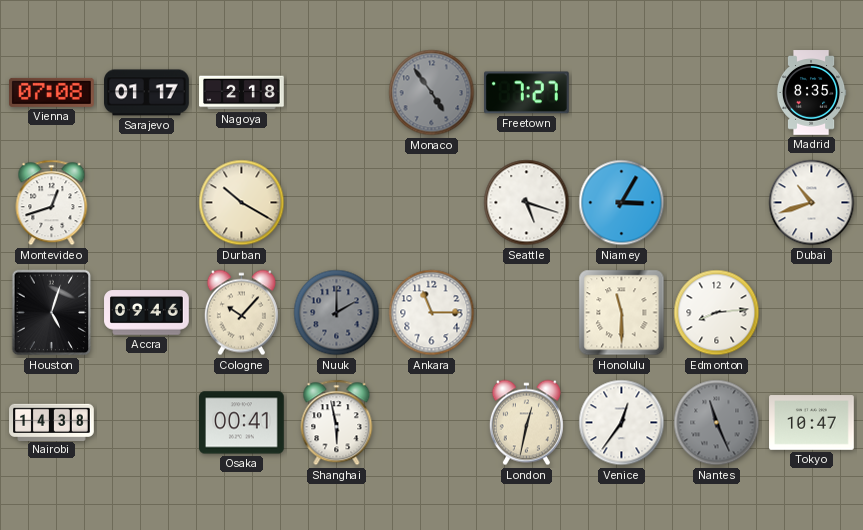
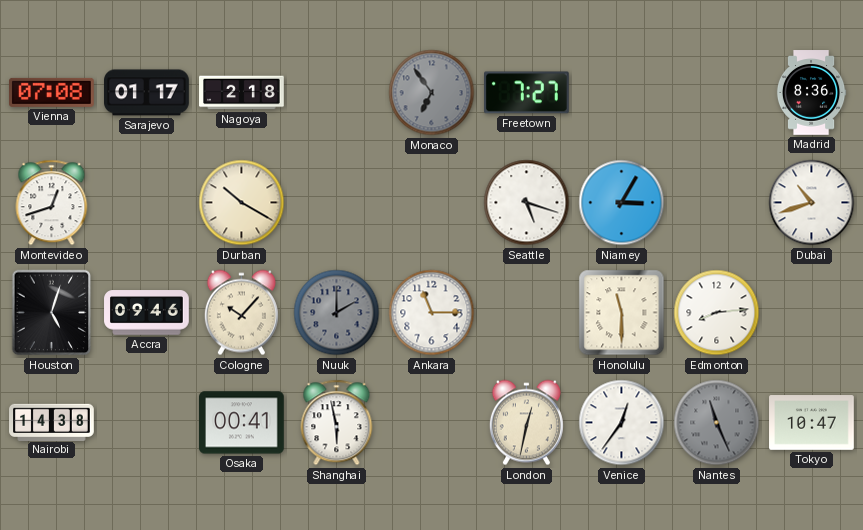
Monaco: 4:54 -> 6:54 (432, 93)
Madrid: 8:35 -> 8:36 (811, 93)
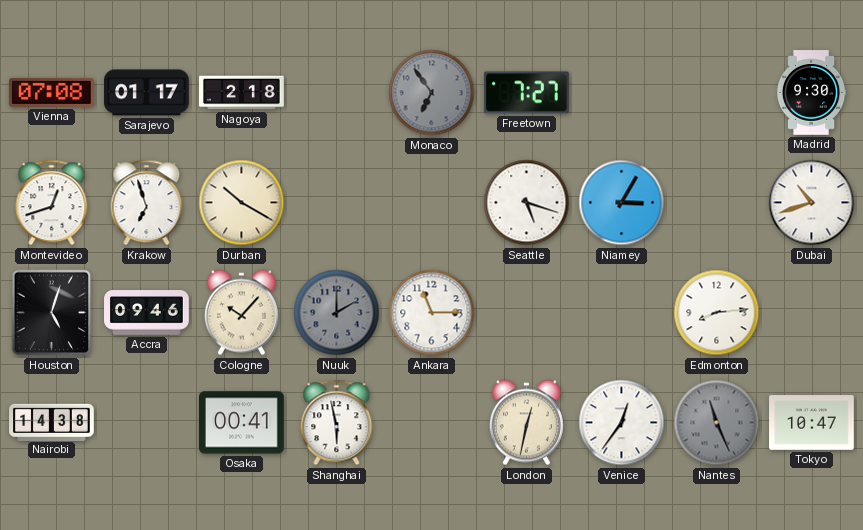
Madrid: 8:36 -> 9:30 (811, 93)
Krakow: none -> 6:57 (147, 203)
Honolulu: 11:30 -> none (622, 313)
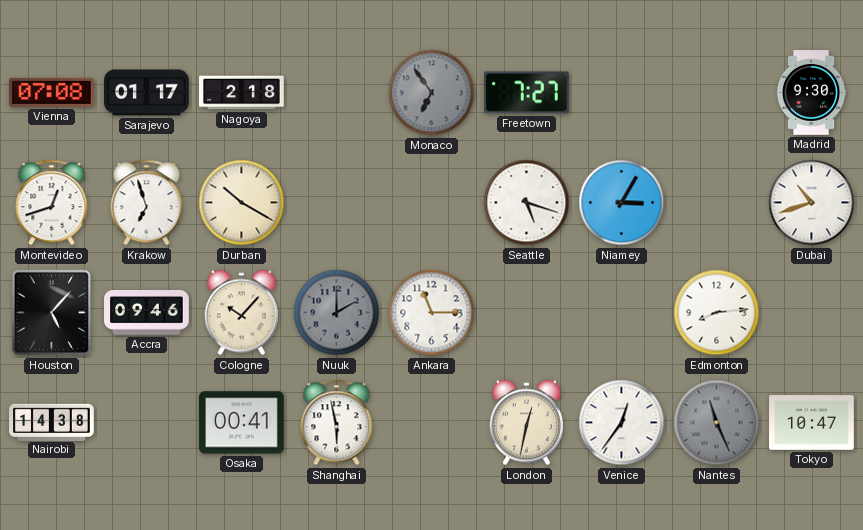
Houston: 5:03 -> 5:07 (52, 313)
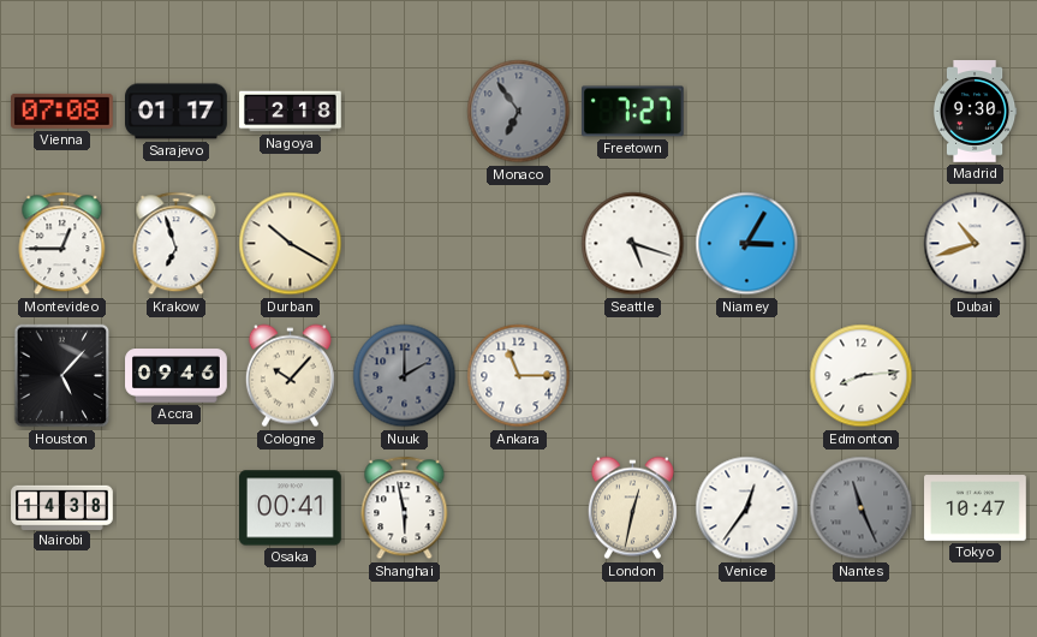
Montevideo: 12:42 -> 12:45 (62, 244)
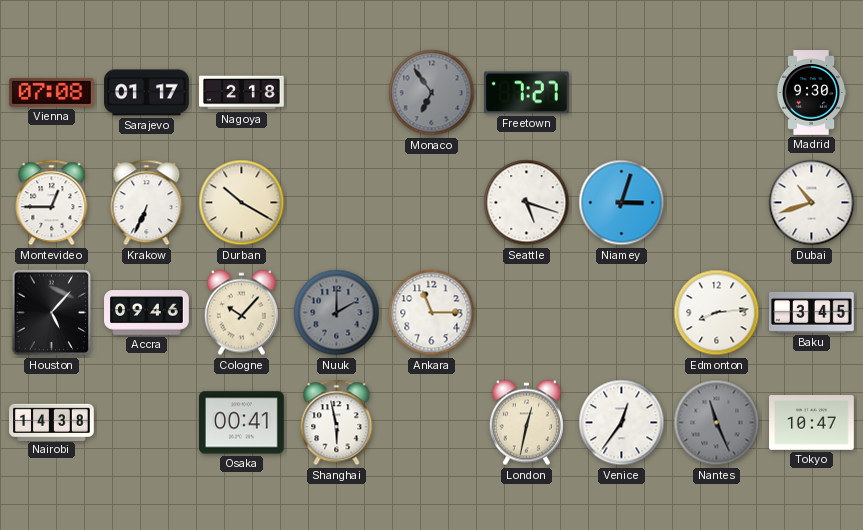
Krakow: 6:57 -> 6:34 (147, 203)
Niamey: 3:05 -> 3:03 (622, 203)
Baku: none -> 3:45 (812, 312)
